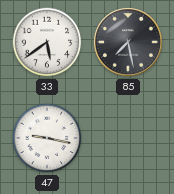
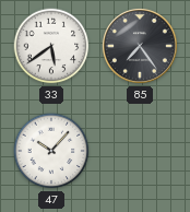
85: 7:28 -> 7:24 (140, 46)
47: 9:17 -> 10:07 (51, 151)
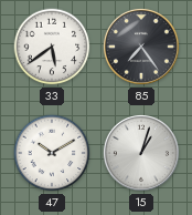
47: 10:07 -> 10:10 (52, 153)
15: none -> 1:03 (141, 153)
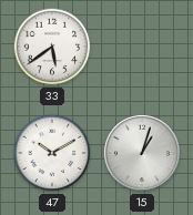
85: 7:24 -> none (141, 47)
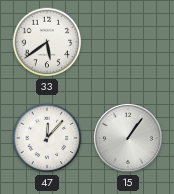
47: 10:10 -> 12:07 (47, 138)
15: 1:03 -> 1:06 (128, 138)
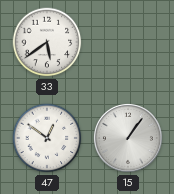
47: 12:07 -> 12:51 (47, 138)
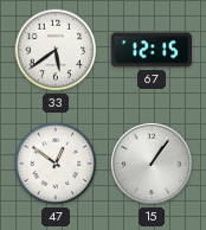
67: none -> 12:15 (152, 50)
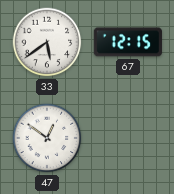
15: 1:06 -> none (152, 164)
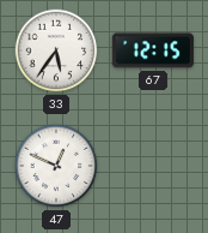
33: 5:39 -> 5:36 (56, 50)
47: 12:51 -> 12:49 (56, 166)
